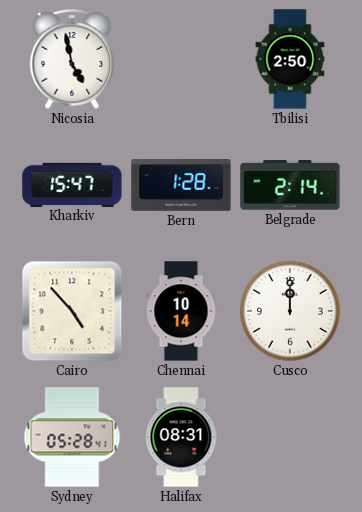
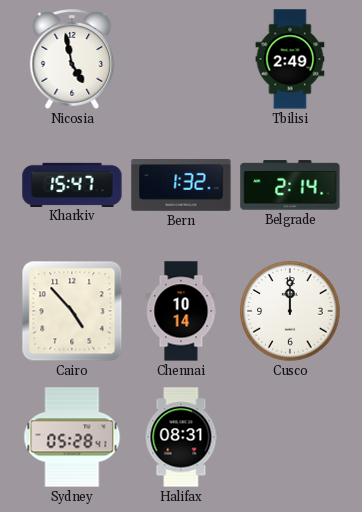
Tbilisi: 2:50 -> 2:49 (290, 59)
Bern: 1:28 -> 1:32 (181, 185)
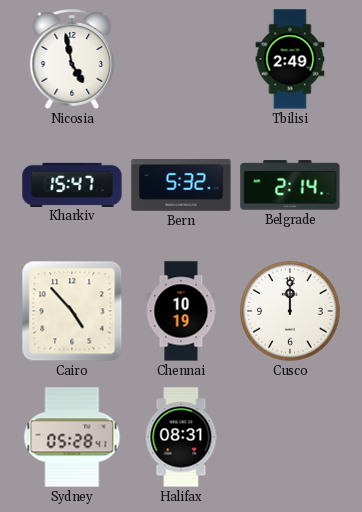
Bern: 1:32 -> 5:32 (181, 185)
Chennai: 10:14 -> 10:19 (181, 311)
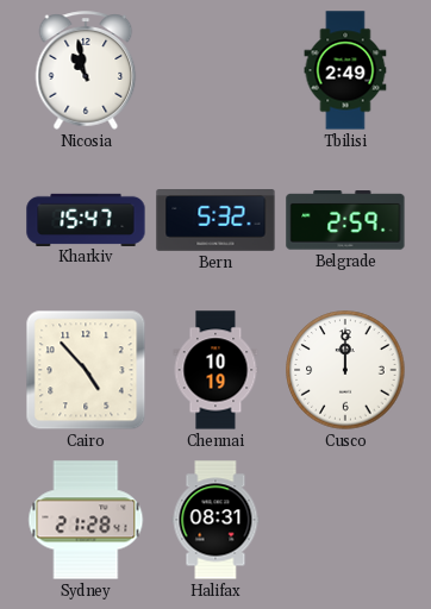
Nicosia: 4:58 -> 10:58 (86, 70)
Belgrade: 2:14 -> 2:59 (345, 220)
Sydney: 05:28 -> 21:28 (86, 520)
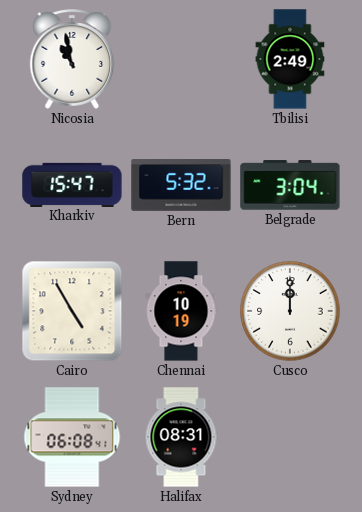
Belgrade: 2:59 -> 3:04 (290, 185)
Cairo: 4:53 -> 4:55 (72, 311)
Sydney: 21:28 -> 06:08 (72, 437)
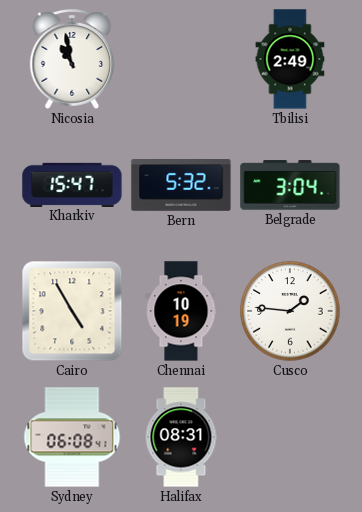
Cusco: 12:00 -> 1:46 (290, 311)
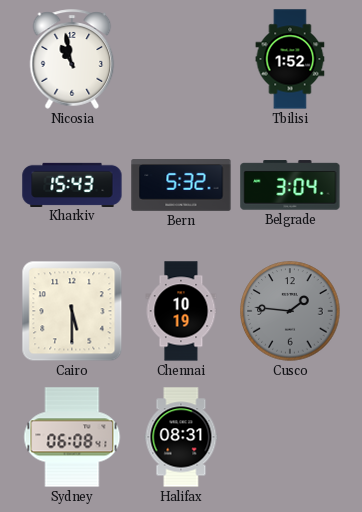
Tbilisi: 2:49 -> 1:52 (290, 59)
Kharkiv: 15:47 -> 15:43 (72, 184)
Cairo: 4:55 -> 5:30 (72, 311)
Cusco dial: white -> grey (290, 311)
